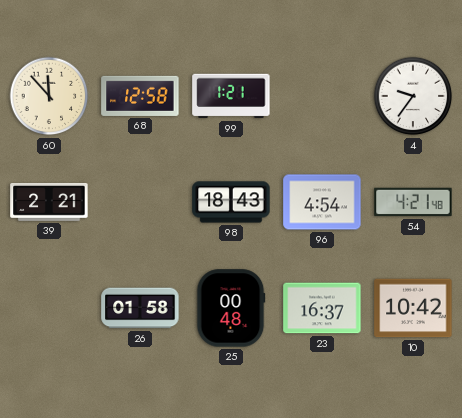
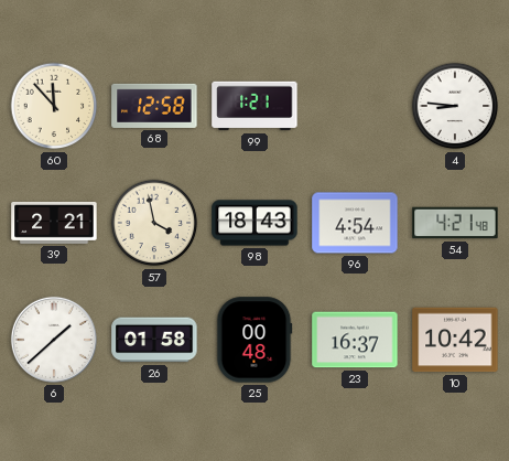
4: 9:36 -> 8:46 (455, 106)
57: none -> 3:58 (154, 223)
6: none -> 1:38 (54, 340)
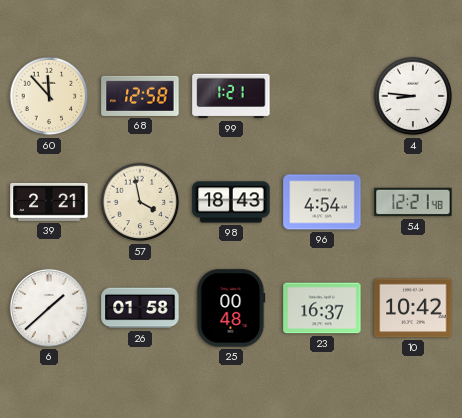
54: 4:21 -> 12:21 (413, 202)
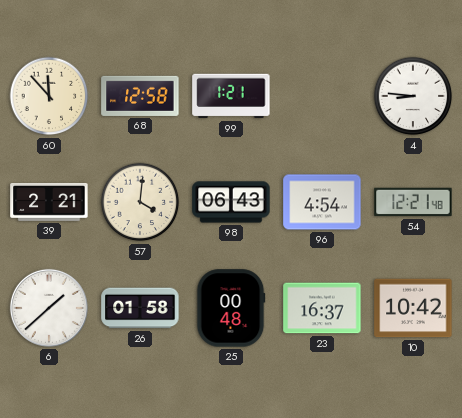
57: 3:58 -> 4:01 (140, 202)
98: 18:43 -> 06:43 (231, 202)
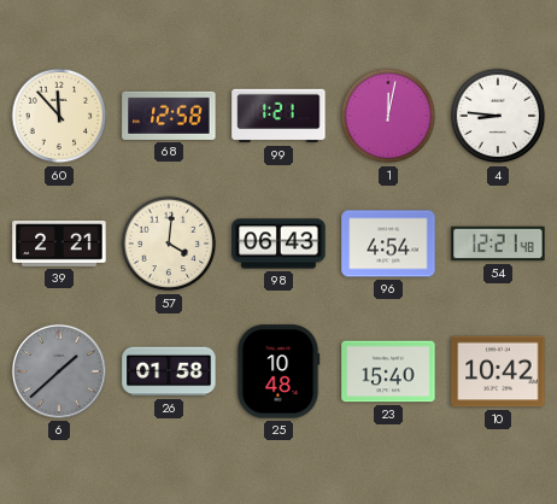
1: none -> 12:02 (388, 116)
6 dial: white -> grey (59, 371)
25: 00:48 -> 10:48 (278, 371)
23: 16:37 -> 15:40 (388, 371)
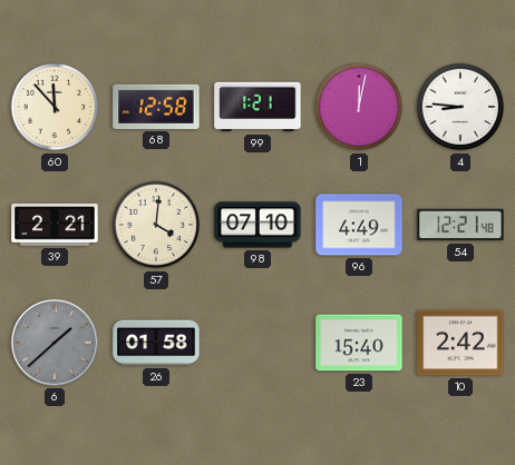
98: 06:43 -> 07:10 (257, 225)
96: 4:54 -> 4:49 (359, 225)
25: 10:48 -> none (278, 371)
10: 10:42 -> 2:42 (460, 343)
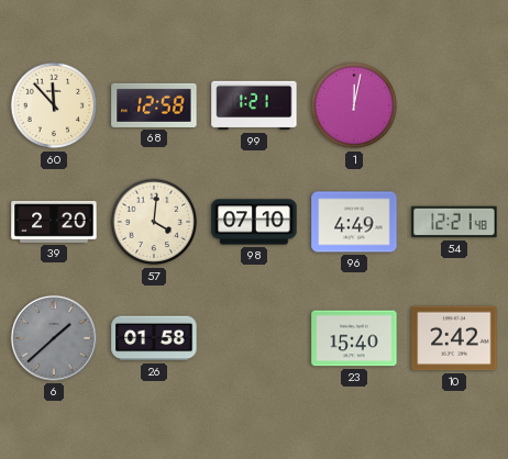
4: 8:46 -> none (460, 107)
39: 2:21 -> 2:20 (54, 222)
